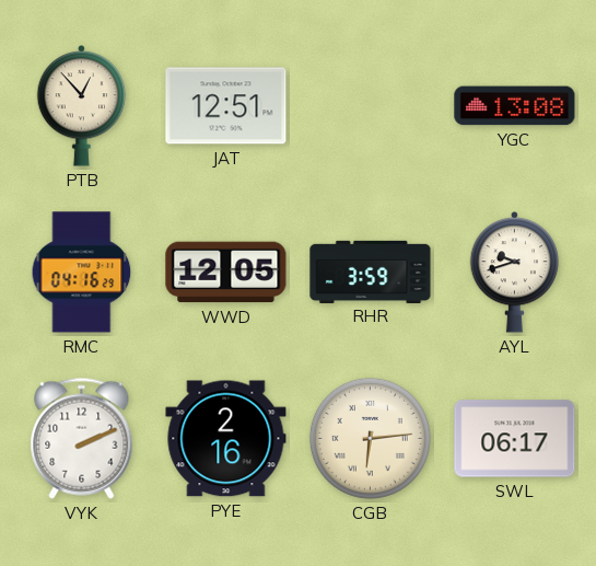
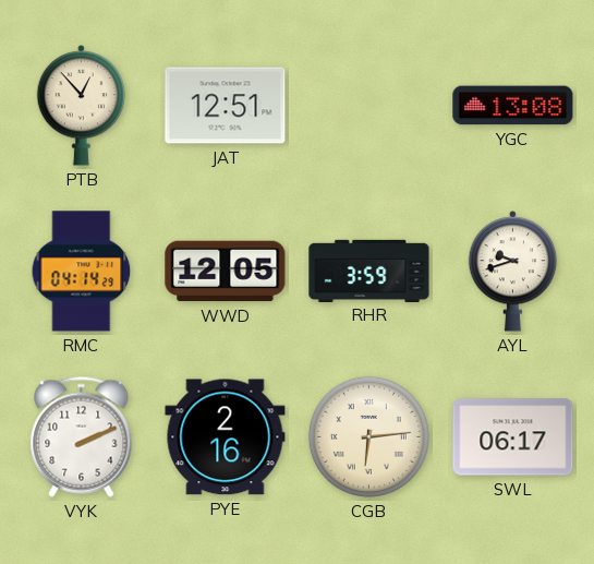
RMC: 04:16 -> 04:14 (82, 272)
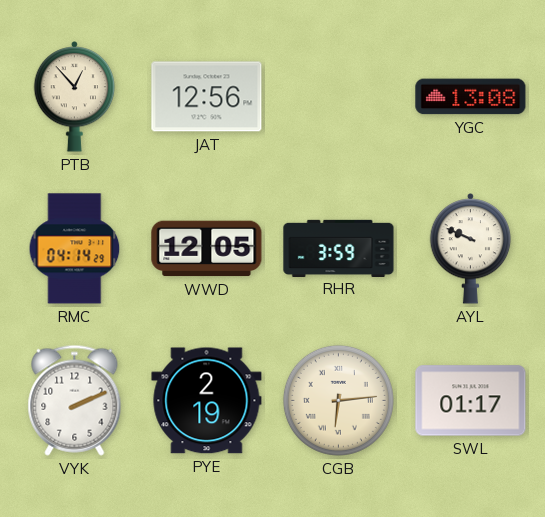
JAT: 12:51 -> 12:56 (207, 97)
AYL: 9:42 -> 9:49 (471, 249)
PYE: 2:16 -> 2:19 (207, 401)
SWL: 06:17 -> 01:17 (471, 401)
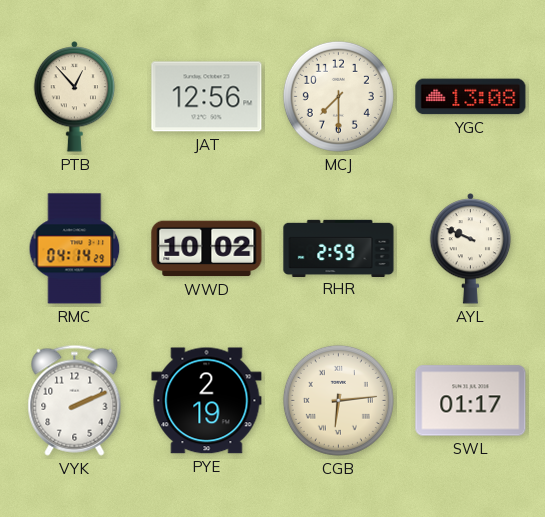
MCJ: none -> 7:30 (338, 96)
WWD: 12:05 -> 10:02 (207, 249)
RHR: 3:59 -> 2:59 (339, 248)
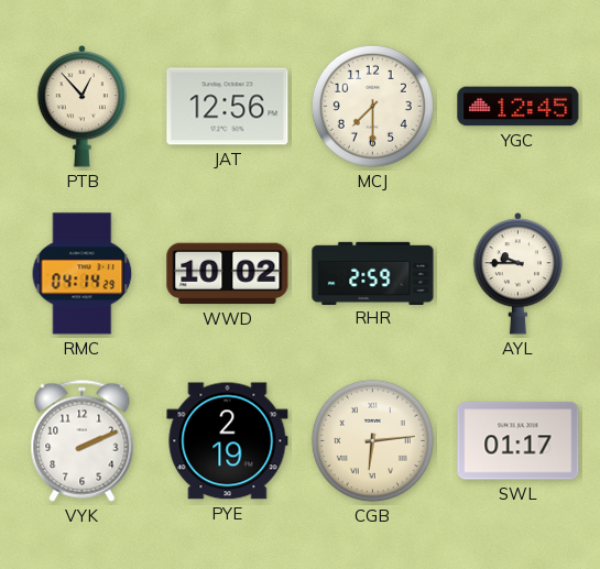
YGC: 13:08 -> 12:45 (519, 107)
AYL: 9:49 -> 9:45 (519, 274)
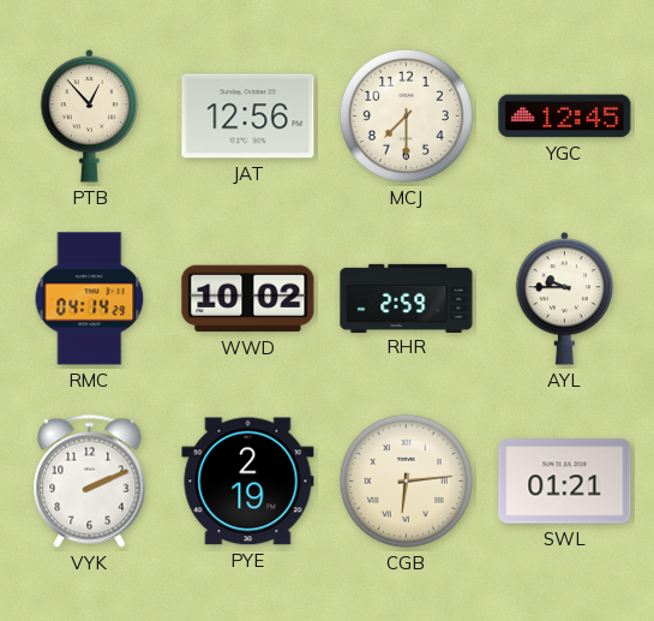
SWL: 01:17 -> 01:21 (565, 482)
